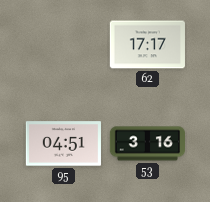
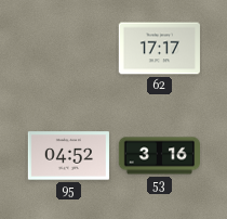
95: 04:51 -> 04:52 (68, 156)
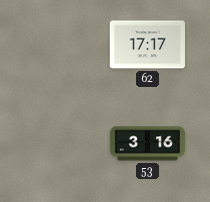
95: 04:52 -> none (68, 156)
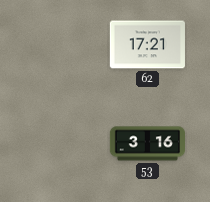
62: 17:17 -> 17:21 (147, 45)
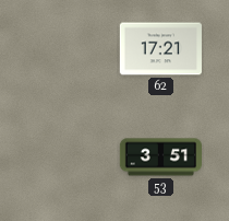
53: 3:16 -> 3:51 (160, 158)
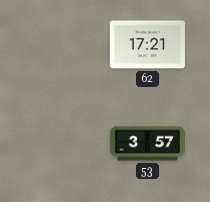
53: 3:51 -> 3:57 (147, 144)
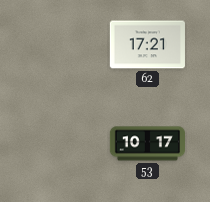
53: 3:57 -> 10:17 (147, 144)
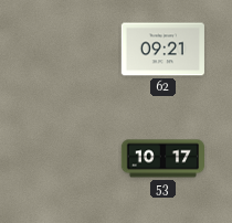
62: 17:21 -> 09:21 (162, 50)
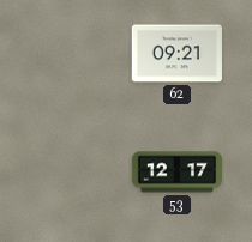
53: 10:17 -> 12:17 (176, 173)
